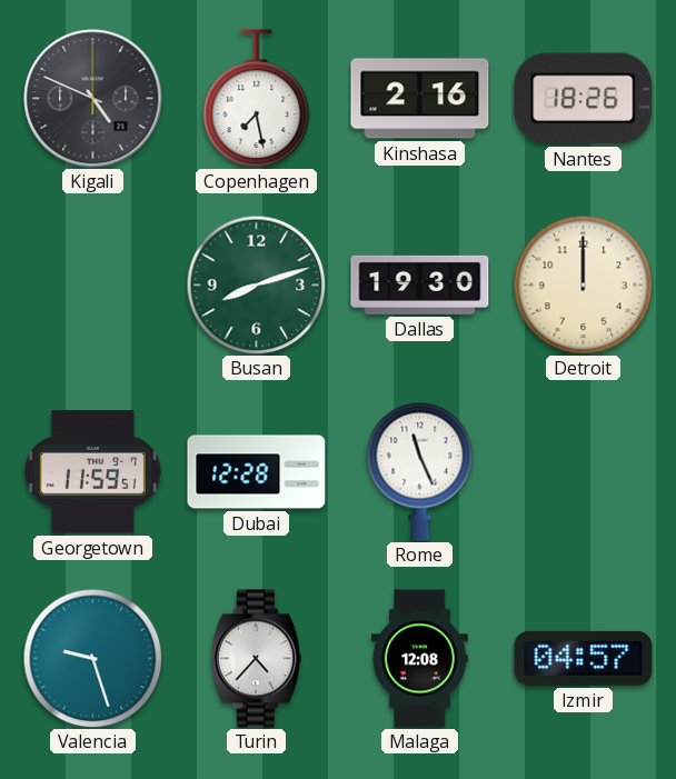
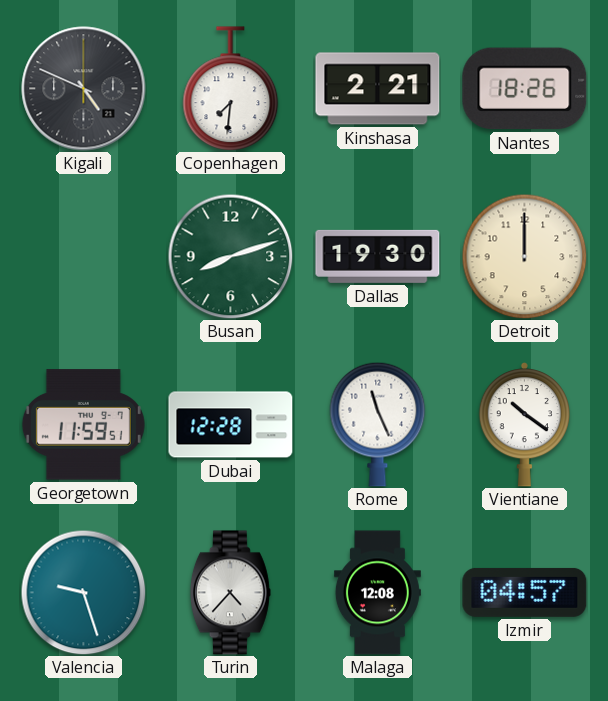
Copenhagen: 7:28 -> 7:31 (231, 89)
Kinshasa: 2:16 -> 2:21 (378, 89)
Vientiane: none -> 10:21 (524, 424)
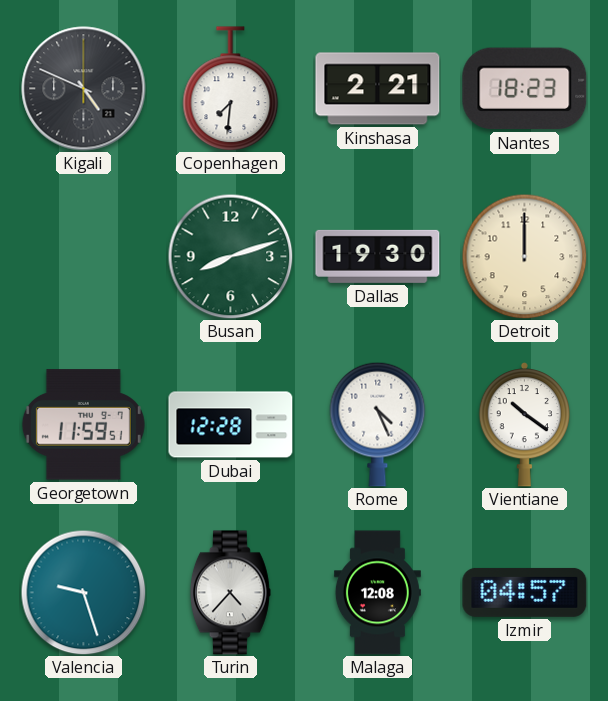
Nantes: 18:26 -> 18:23 (525, 89)
Rome: 11:26 -> 4:26 (378, 424)
